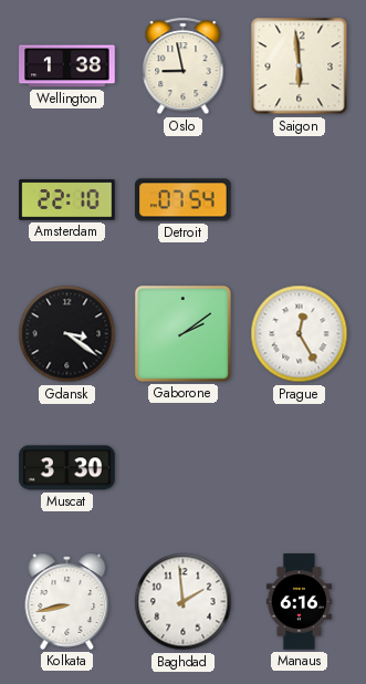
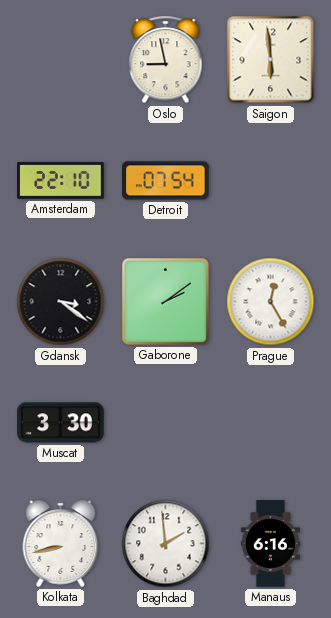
Wellington: 1:38 -> none (67, 66)
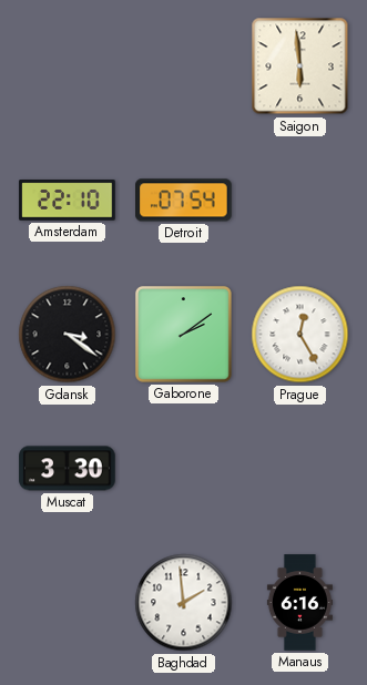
Oslo: 8:58 -> none (166, 60)
Kolkata: 8:43 -> none (61, 543)
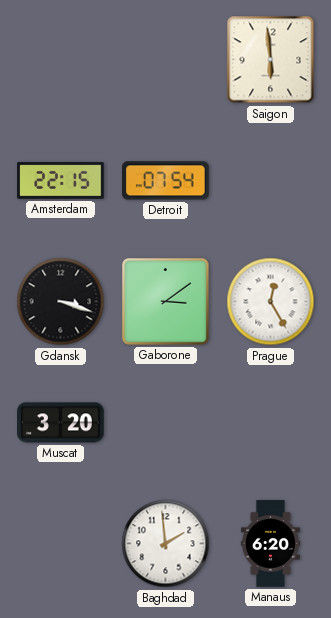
Amsterdam: 22:10 -> 22:15 (61, 181)
Gdansk: 3:21 -> 3:18 (61, 302)
Gaborone: 2:09 -> 3:09 (166, 302)
Muscat: 3:30 -> 3:20 (61, 423)
Manaus: 6:16 -> 6:20 (270, 544)
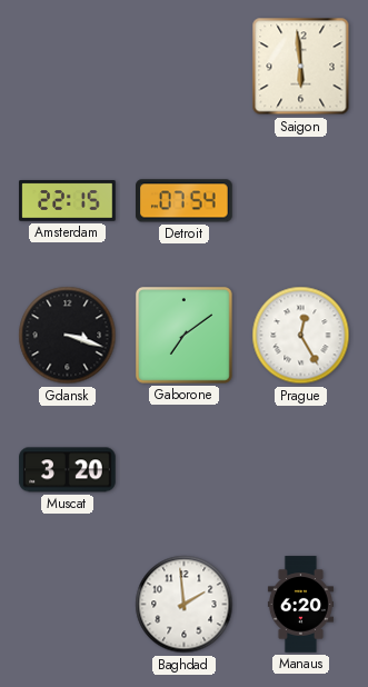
Gaborone: 3:09 -> 7:09 (185, 336)
